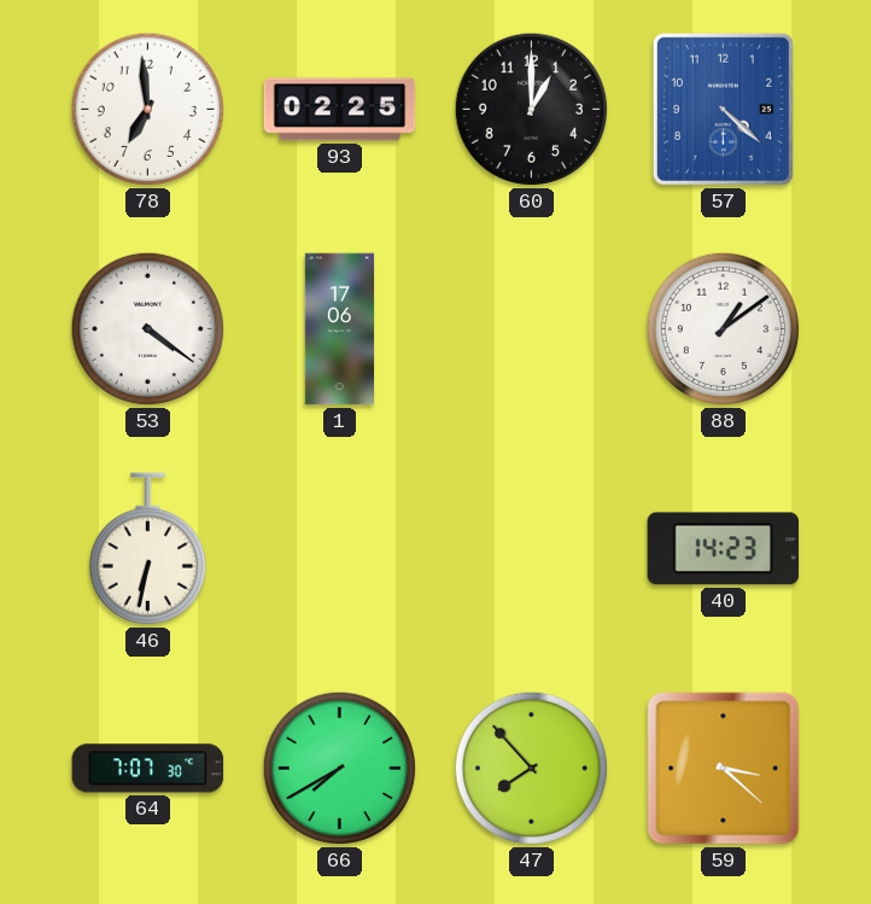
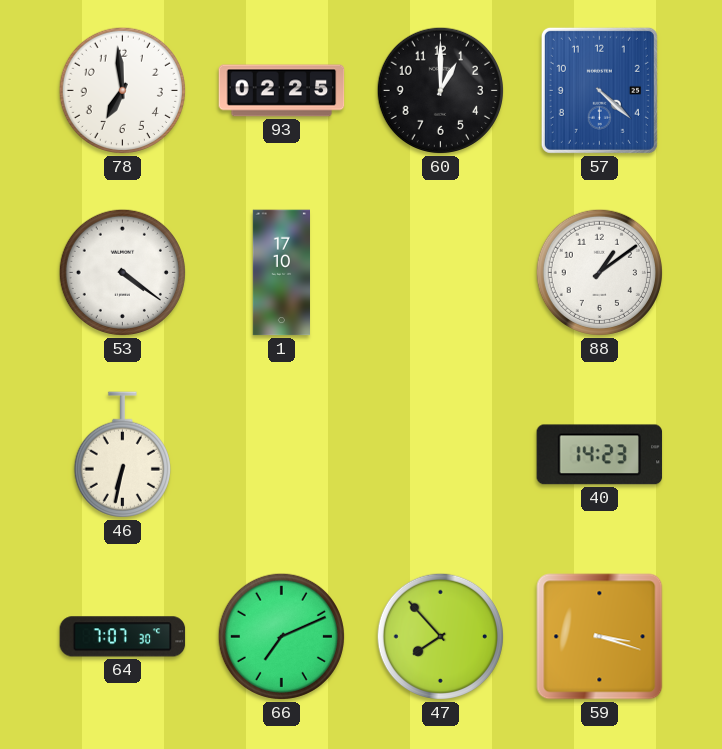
1: 17:06 -> 17:10 (281, 273)
66: 7:40 -> 7:11 (281, 636)
59: 3:22 -> 3:18 (600, 637)
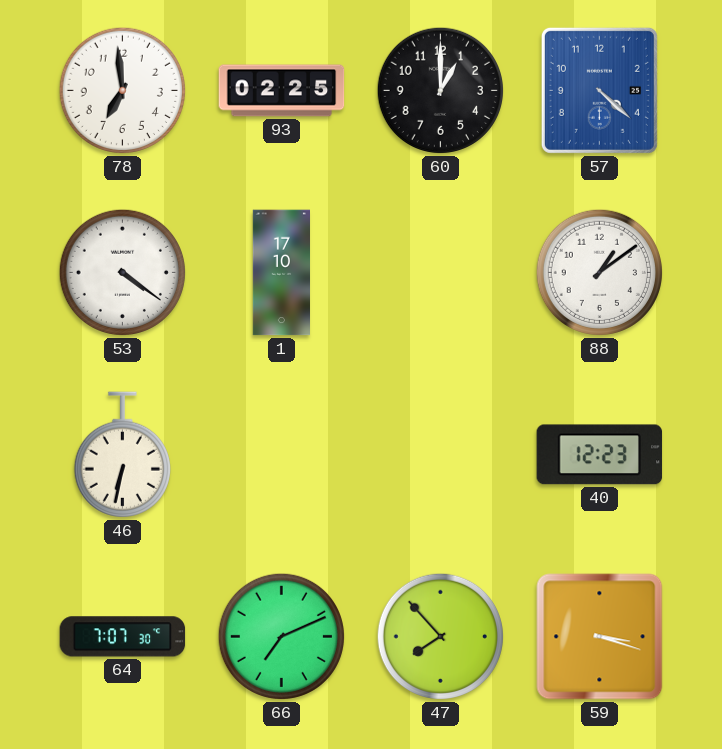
40: 14:23 -> 12:23 (600, 455)
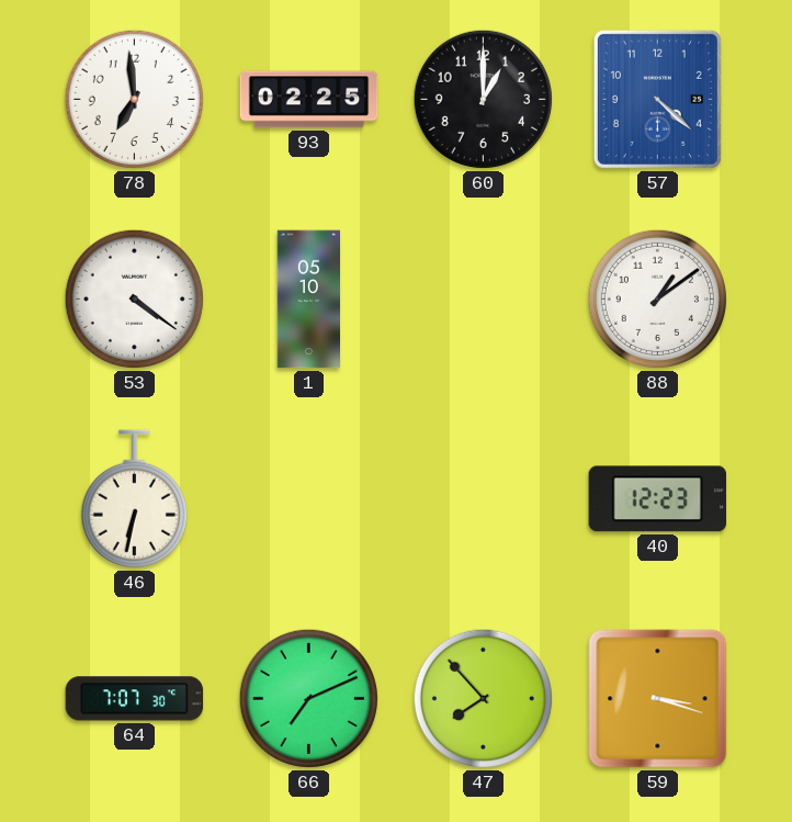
1: 17:10 -> 05:10 (308, 300)
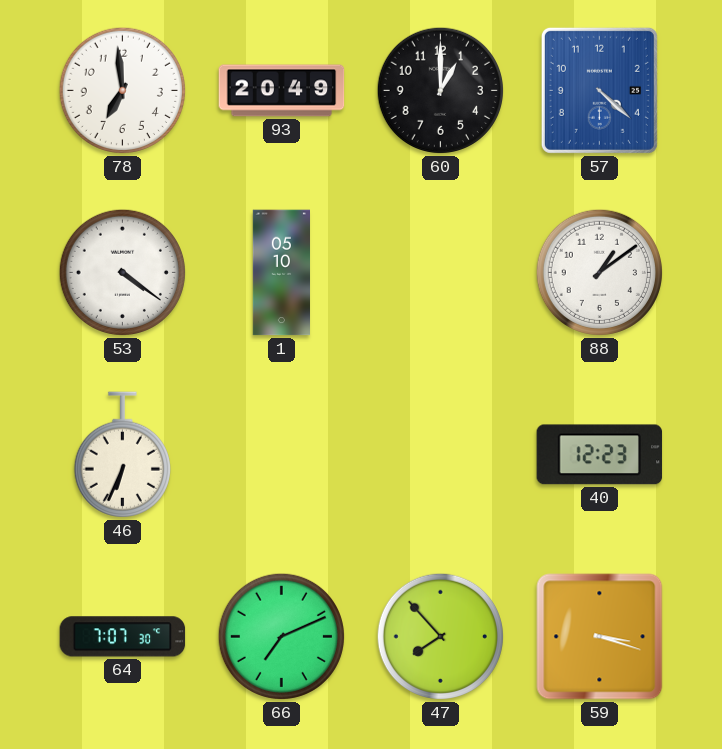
93: 02:25 -> 20:49 (282, 91)
46: 6:32 -> 6:34 (122, 455)
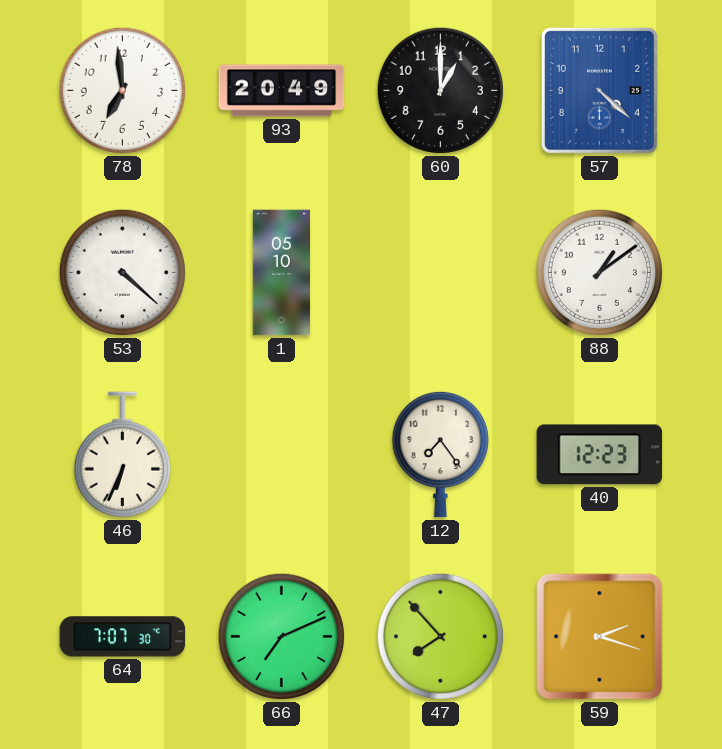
53: 4:21 -> 4:22 (122, 272)
12: none -> 7:24 (440, 454)
59: 3:18 -> 2:18 (600, 637)
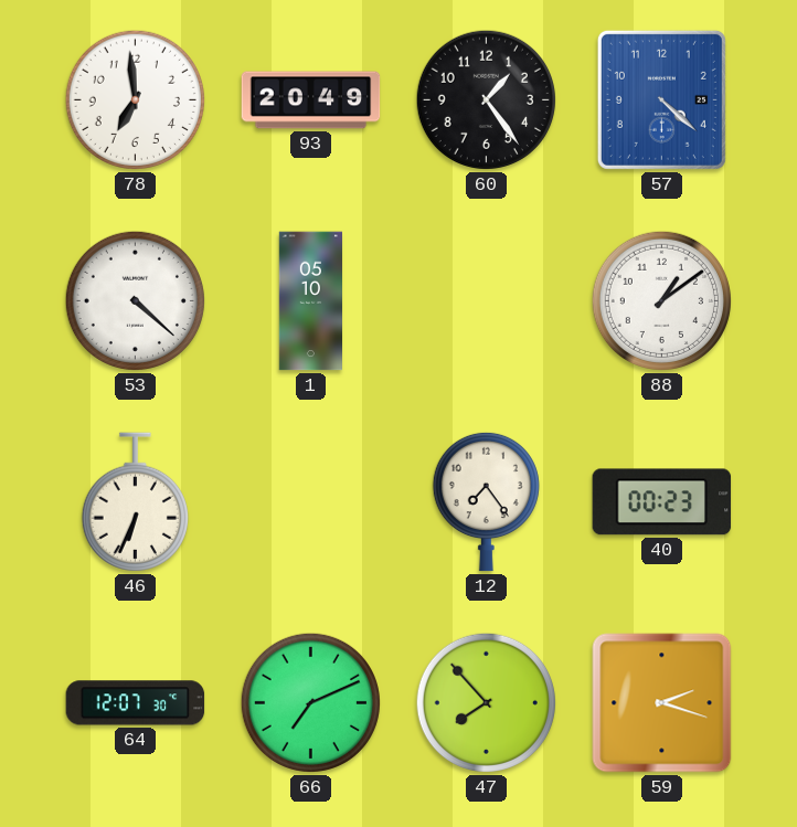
60: 1:00 -> 1:24 (486, 99)
40: 12:23 -> 00:23 (662, 502)
64: 7:07 -> 12:07 (136, 703)
